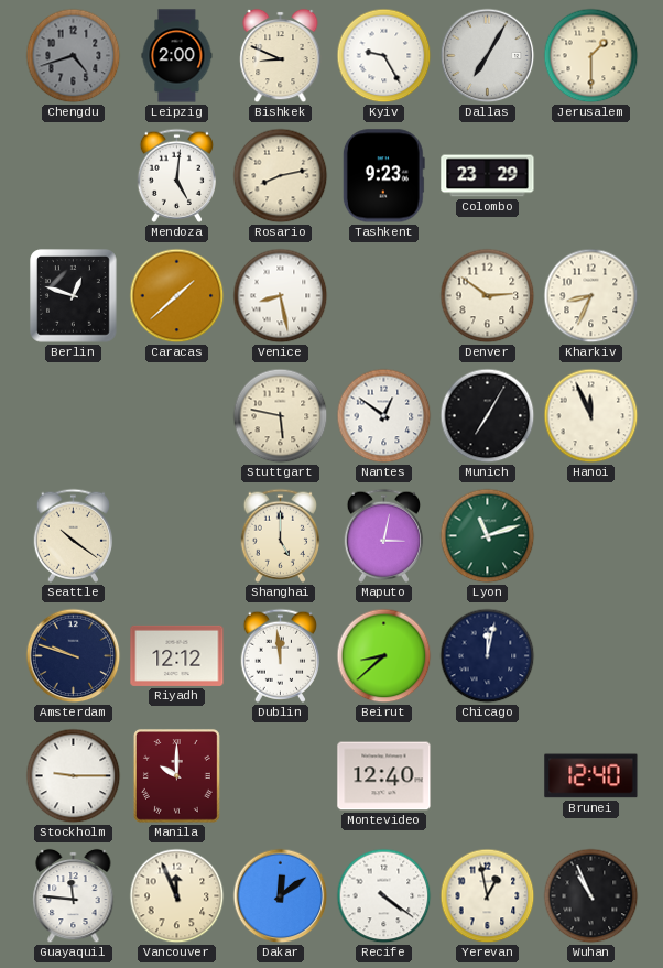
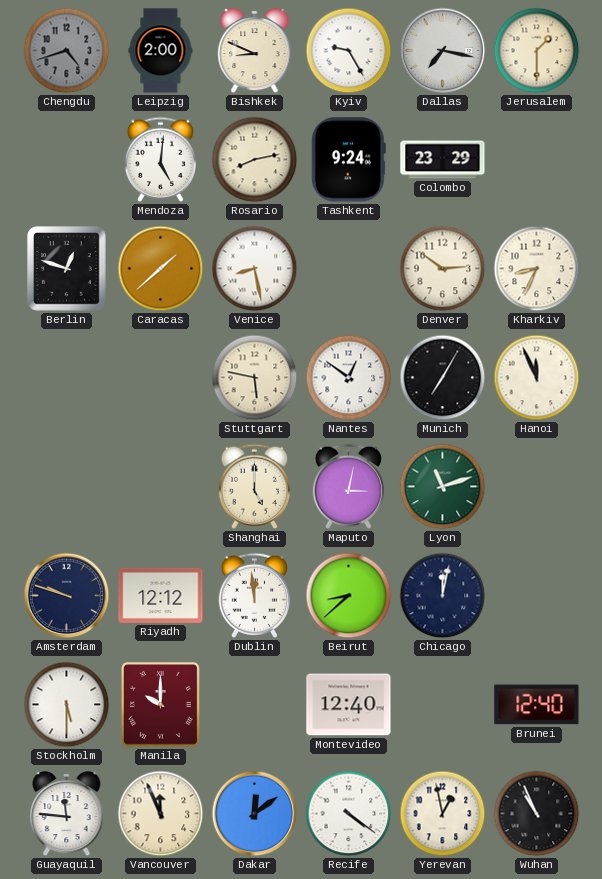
Dallas: 7:05 -> 7:17 (443, 51)
Tashkent: 9:23 -> 9:24 (348, 160)
Seattle: 10:21 -> none (73, 535)
Stockholm: 9:15 -> 5:30 (67, 705)
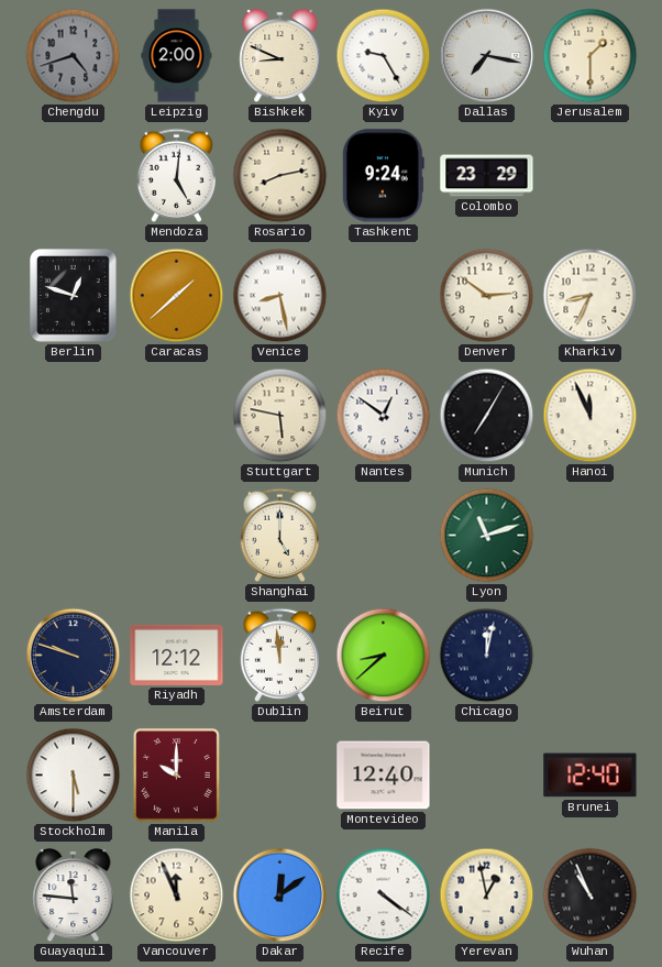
Maputo: 3:02 -> none (348, 486)
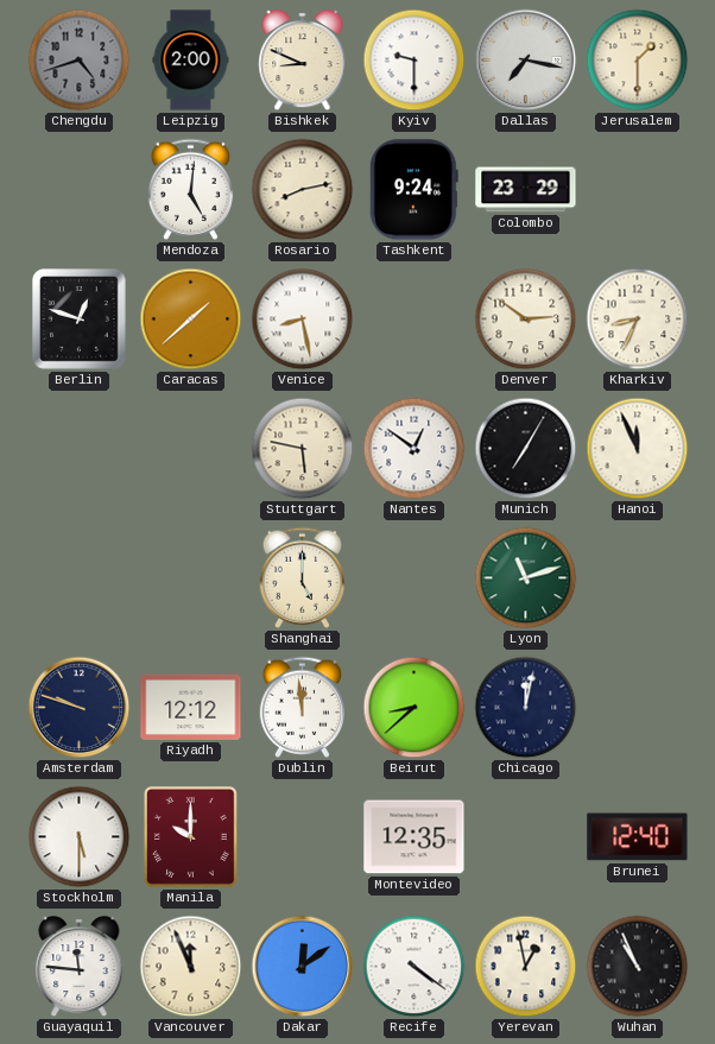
Kyiv: 9:25 -> 9:30 (415, 61)
Montevideo: 12:40 -> 12:35 (415, 837)
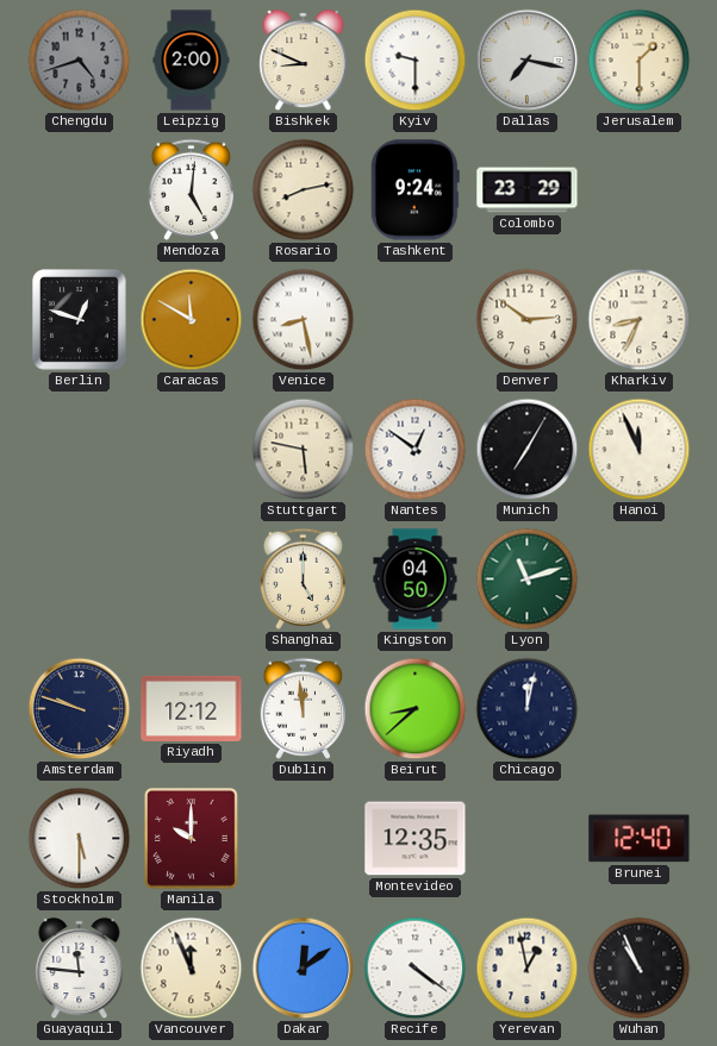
Caracas: 1:38 -> 11:50 (192, 320)
Kingston: none -> 04:50 (416, 580)
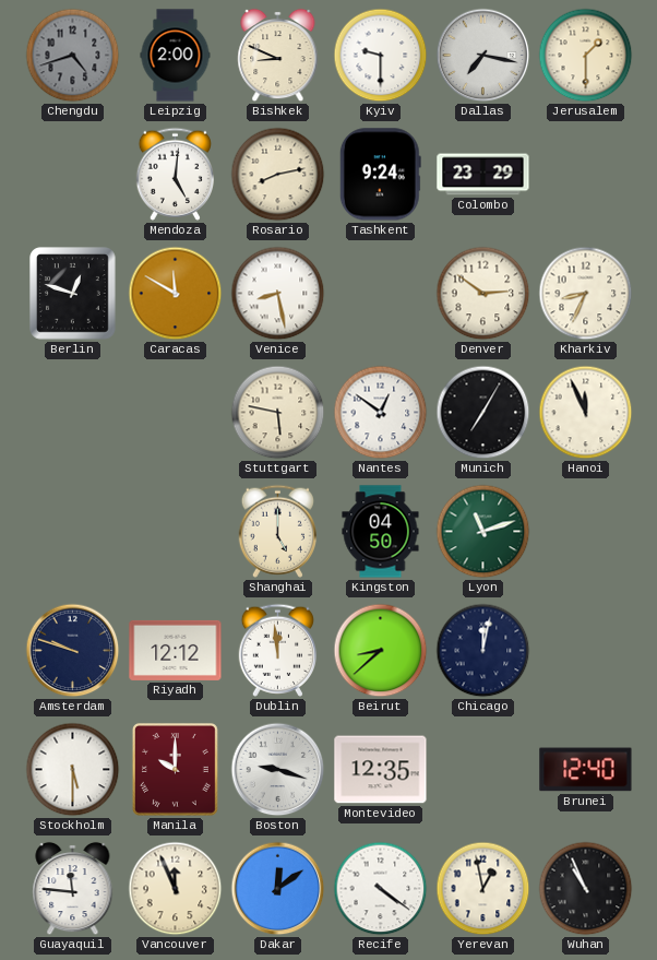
Boston: none -> 9:18 (278, 770)
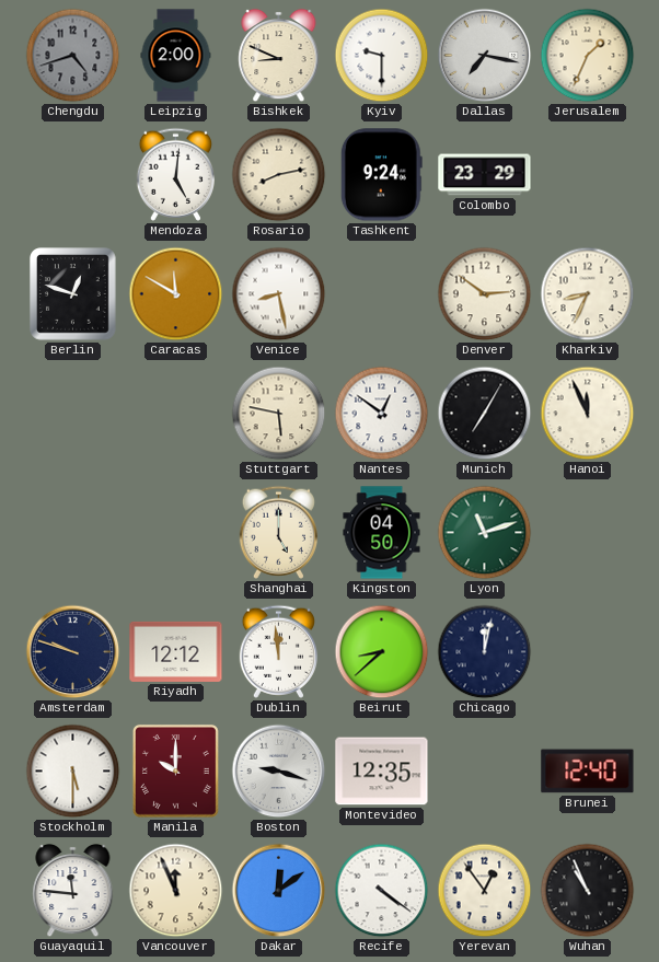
Jerusalem: 1:30 -> 1:34 (588, 56)
Yerevan: 12:58 -> 12:54 (485, 891)
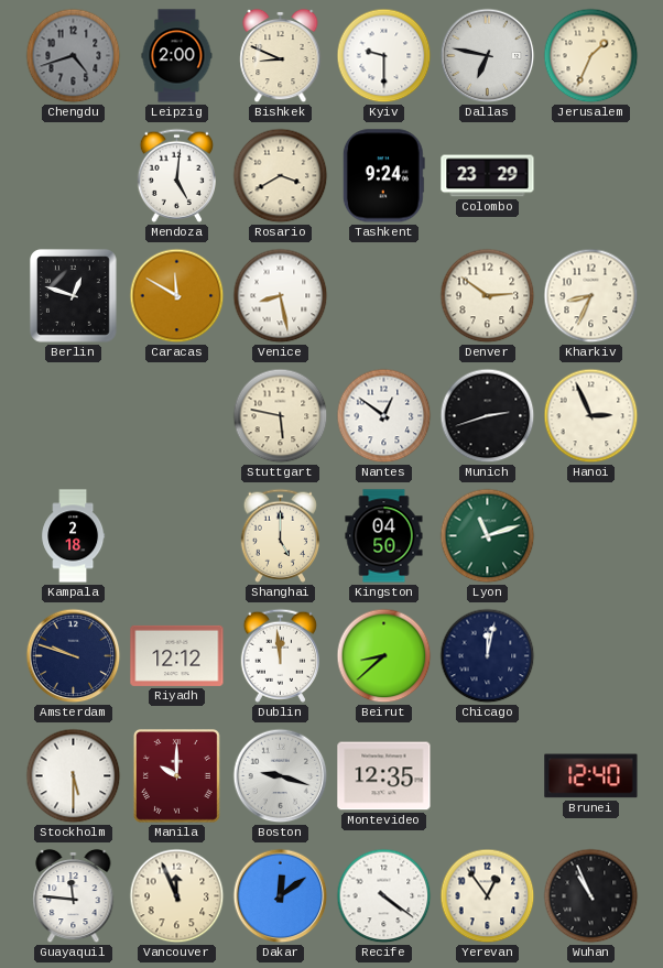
Dallas: 7:17 -> 6:47 (488, 56)
Rosario: 8:13 -> 3:40 (281, 176)
Munich: 7:05 -> 2:42 (488, 416)
Hanoi: 11:56 -> 2:56 (591, 416)
Kampala: none -> 2:18 (74, 536)
